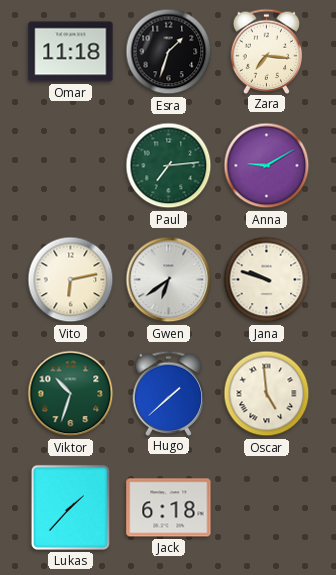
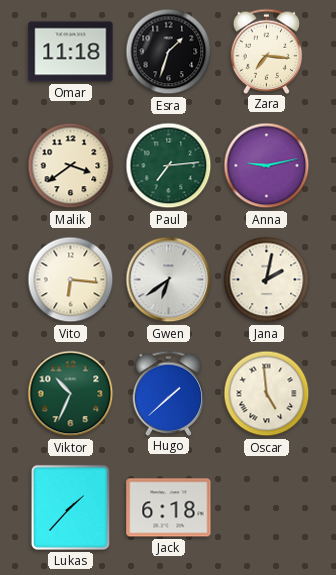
Malik: none -> 3:39 (71, 166)
Anna: 9:10 -> 9:13 (267, 166)
Vito: 6:13 -> 6:16 (71, 280)
Jana: 9:48 -> 2:02 (267, 280)
Viktor: 10:33 -> 10:34 (71, 394)
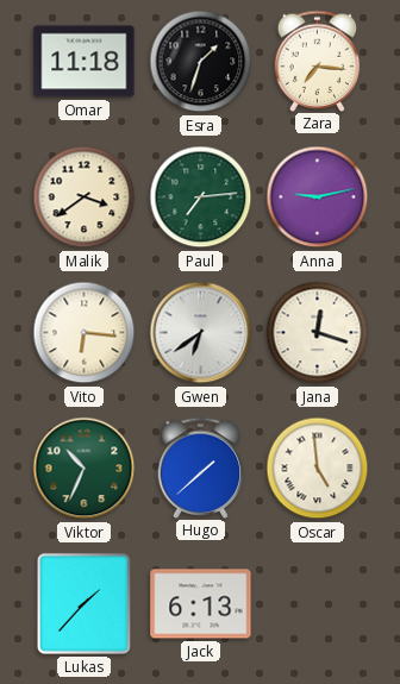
Jana: 2:02 -> 12:18 (318, 333)
Jack: 6:18 -> 6:13 (201, 604)
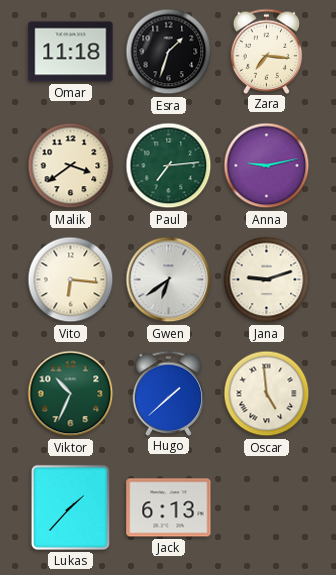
Jana: 12:18 -> 9:12 (267, 280)
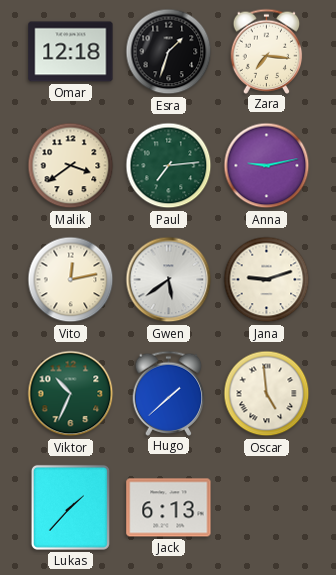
Omar: 11:18 -> 12:18 (71, 52)
Vito: 6:16 -> 12:13 (71, 280)
Gwen: 6:39 -> 5:39 (169, 280)
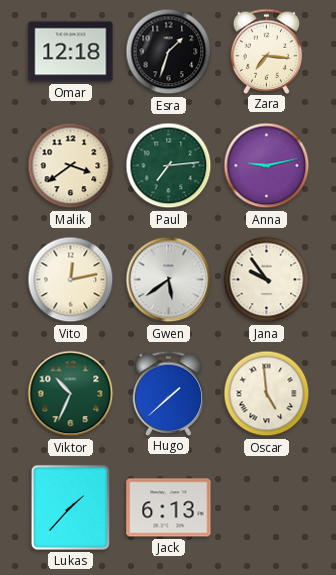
Jana: 9:12 -> 9:54 (267, 280)
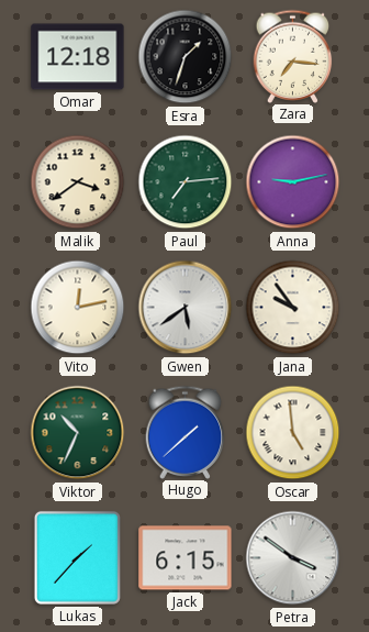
Jack: 6:13 -> 6:15 (186, 558)
Petra: none -> 3:51 (293, 558)
